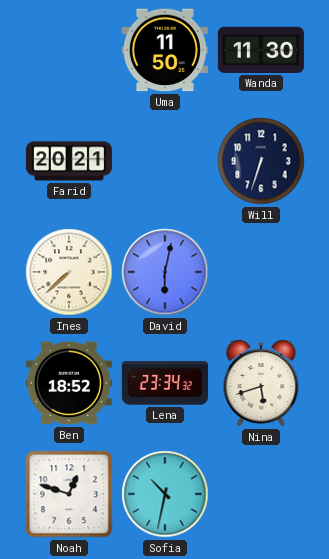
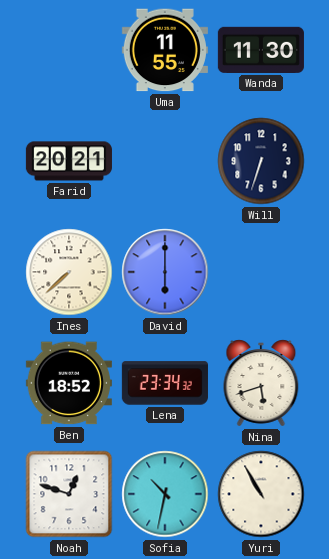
Uma: 11:50 -> 11:55 (165, 50)
David: 6:02 -> 6:00 (165, 272)
Yuri: none -> 10:55 (261, 494)
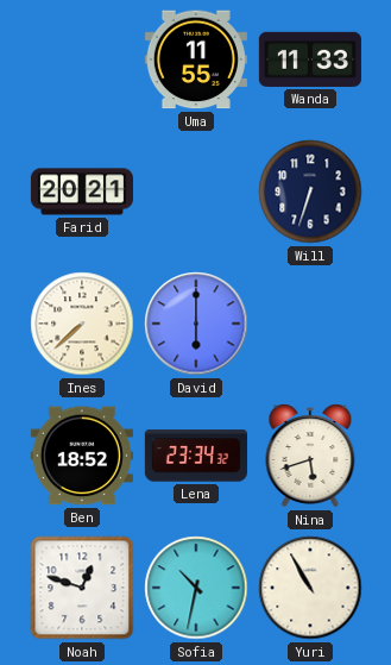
Wanda: 11:30 -> 11:33 (310, 59)
